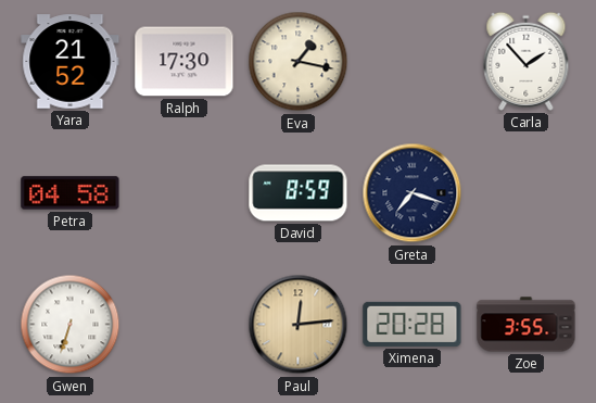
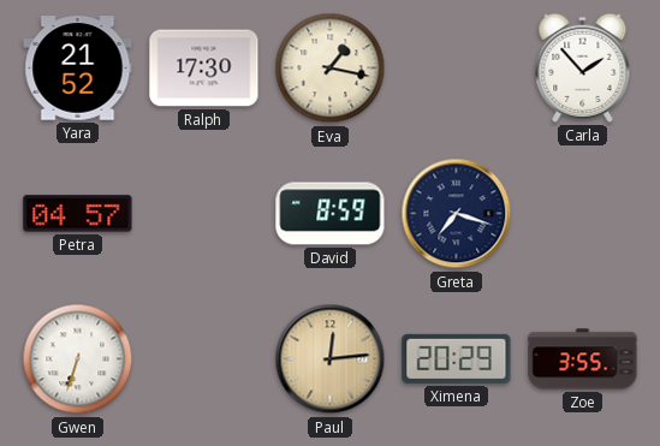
Petra: 04:58 -> 04:57 (78, 214)
Ximena: 20:28 -> 20:29 (457, 358)
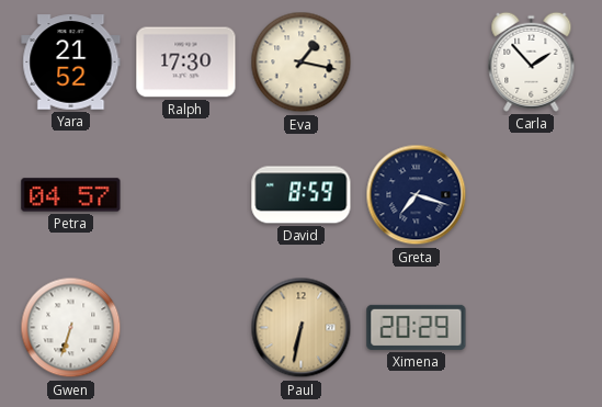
Paul: 12:14 -> 6:32 (302, 328)
Zoe: 3:55 -> none (583, 359)
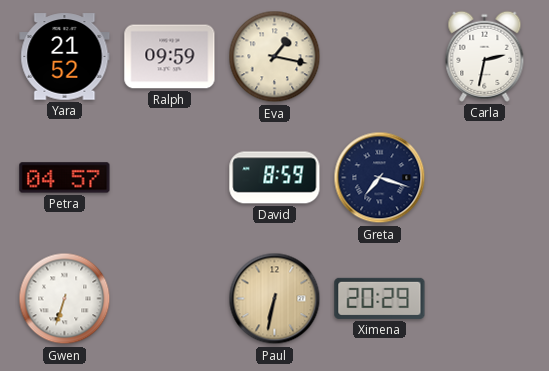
Ralph: 17:30 -> 09:59 (170, 57)
Carla: 1:53 -> 2:32 (485, 56)
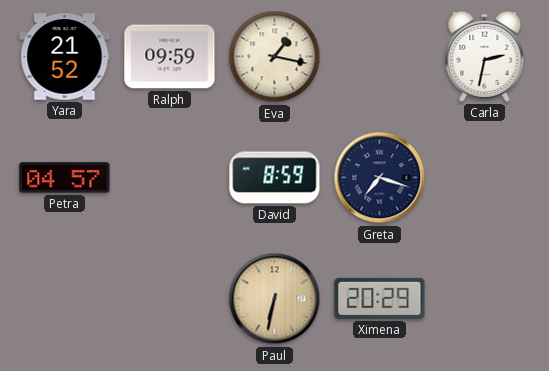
Gwen: 6:33 -> none (65, 299)
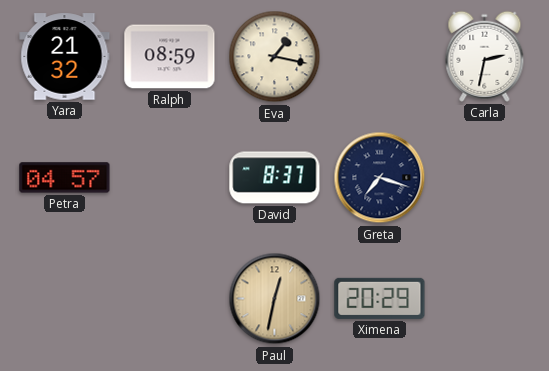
Yara: 21:52 -> 21:32 (65, 57)
Ralph: 09:59 -> 08:59 (170, 57)
David: 8:59 -> 8:37 (275, 178)
Paul: 6:32 -> 12:32 (275, 299)
